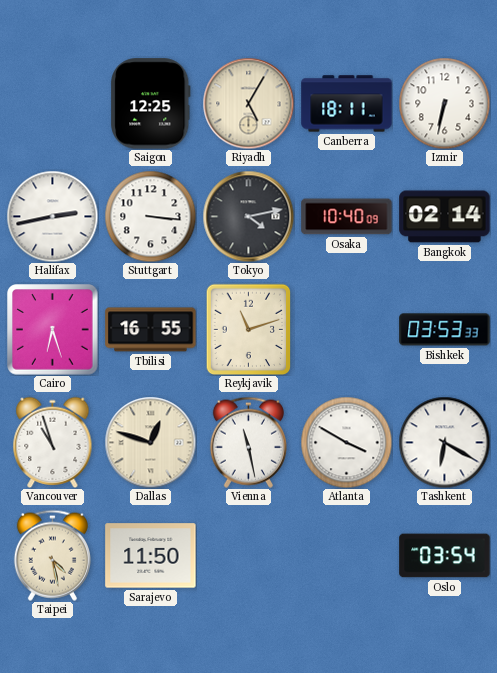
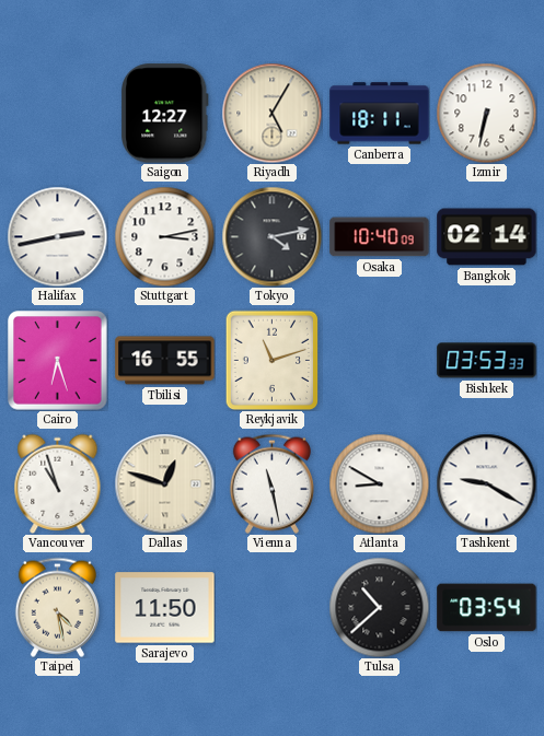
Saigon: 12:25 -> 12:27 (165, 114)
Stuttgart: 3:16 -> 3:13 (164, 236)
Atlanta: 3:50 -> 8:50 (379, 483)
Tashkent: 6:20 -> 9:20 (486, 483)
Tulsa: none -> 10:38 (379, 607)
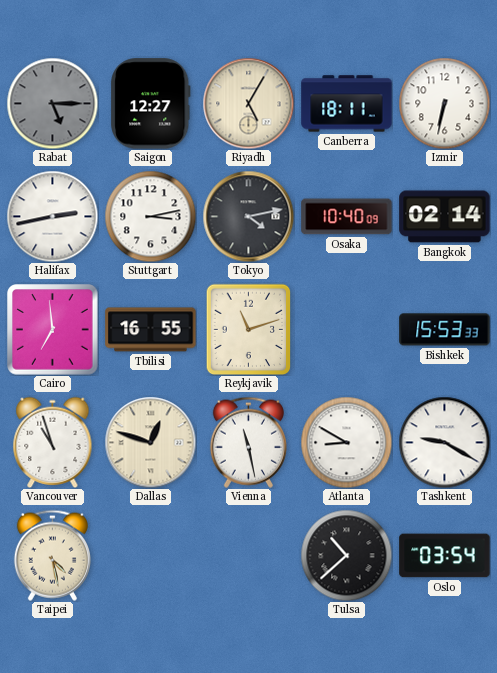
Rabat: none -> 5:15 (52, 103)
Cairo: 6:27 -> 6:59 (53, 330)
Bishkek: 03:53 -> 15:53 (445, 330)
Sarajevo: 11:50 -> none (165, 608)
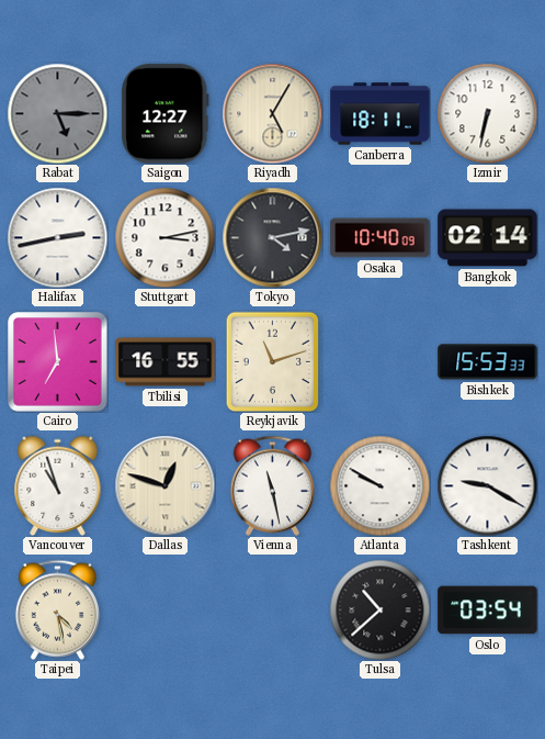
Atlanta: 8:50 -> 9:50 (379, 485)
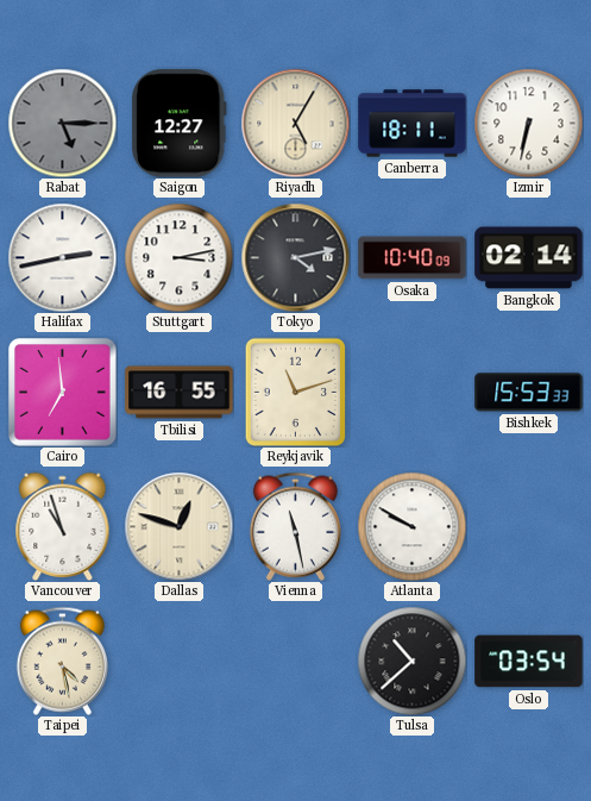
Tashkent: 9:20 -> none (487, 485)
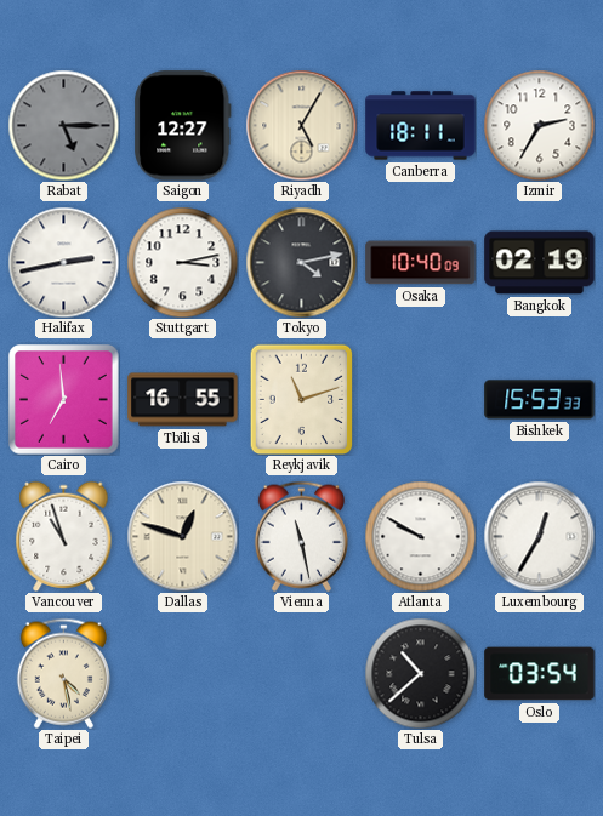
Izmir: 6:32 -> 2:35 (539, 125)
Bangkok: 02:14 -> 02:19 (540, 263)
Luxembourg: none -> 12:35 (539, 536)
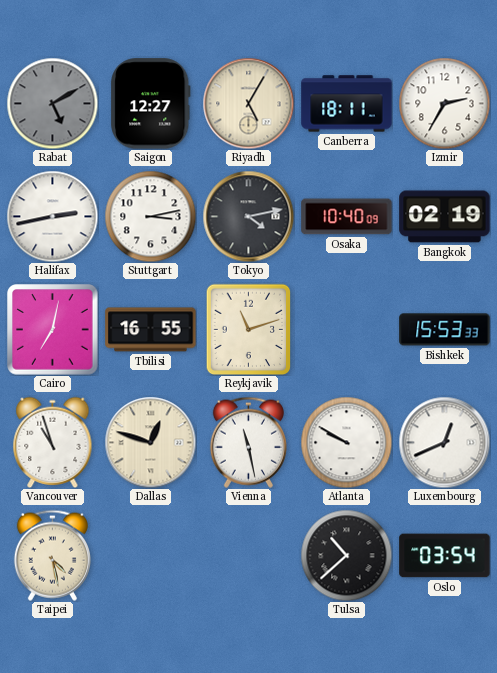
Rabat: 5:15 -> 5:10 (52, 103)
Cairo: 6:59 -> 7:02 (53, 330)
Luxembourg: 12:35 -> 12:41 (444, 442)
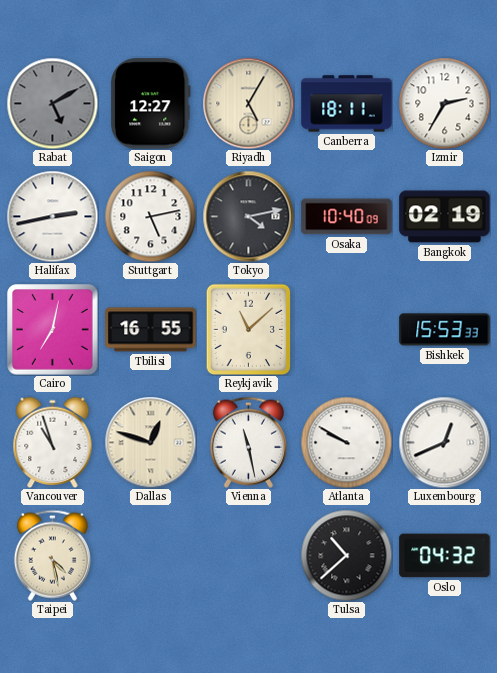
Stuttgart: 3:13 -> 5:13 (150, 216)
Reykjavik: 11:12 -> 11:08 (249, 329)
Oslo: 03:54 -> 04:32 (445, 556)
